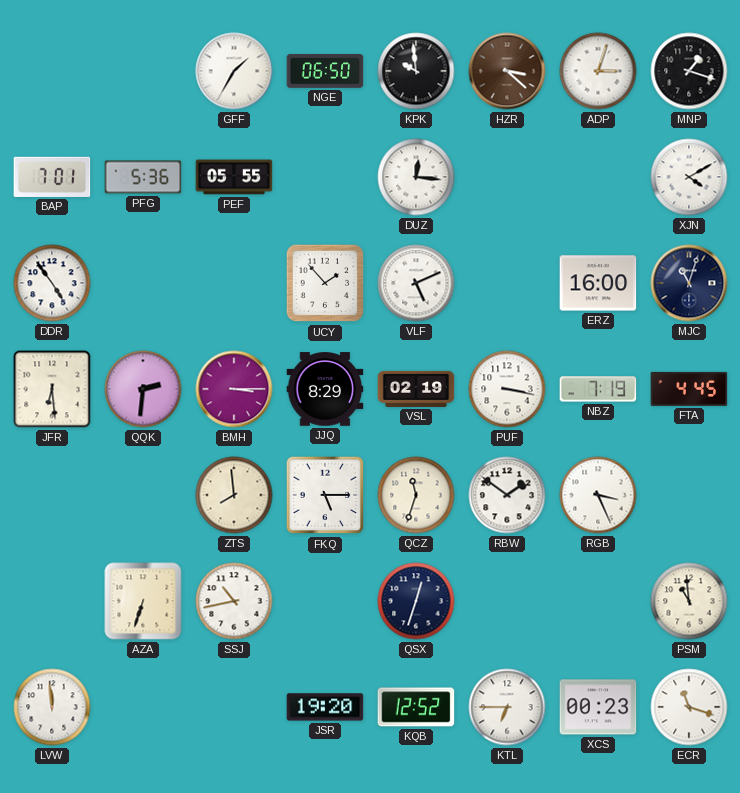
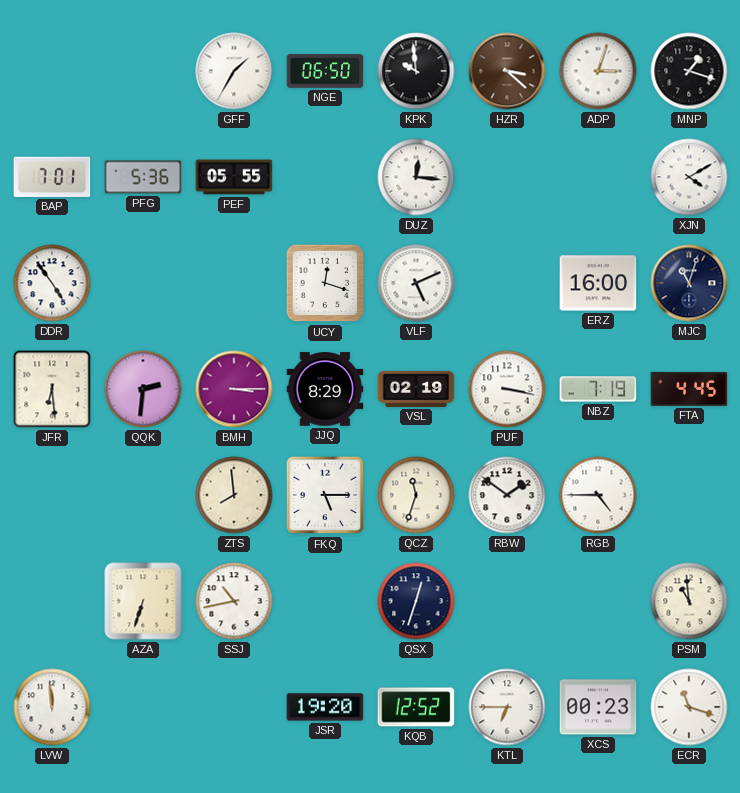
UCY: 1:53 -> 12:18 (325, 283)
RGB: 3:26 -> 4:45 (598, 495)
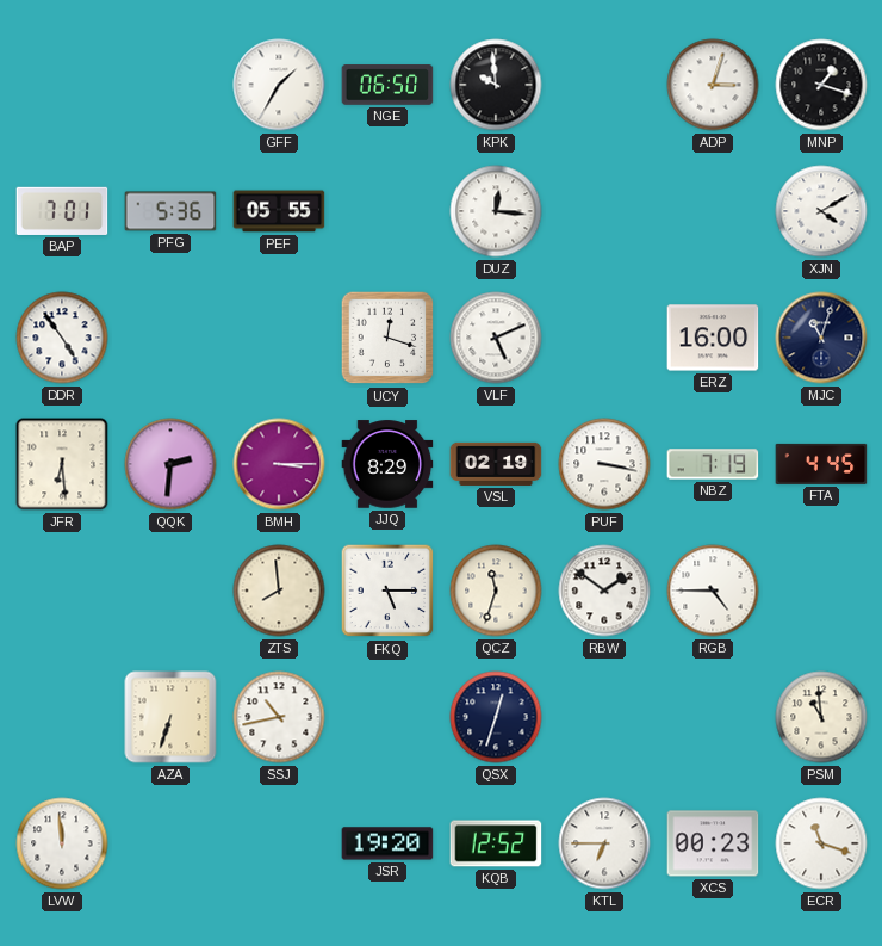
HZR: 3:22 -> none (507, 71)
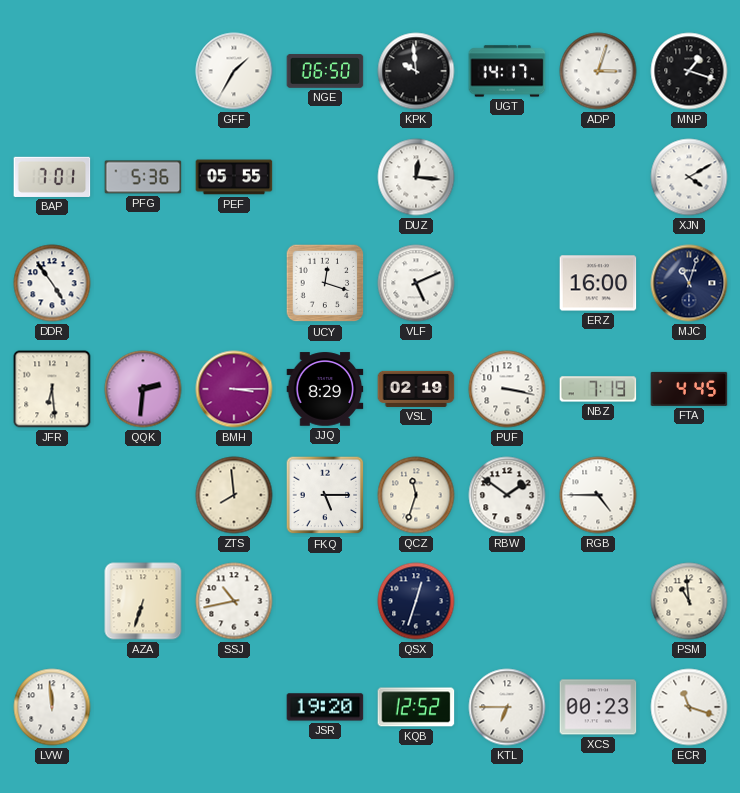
UGT: none -> 14:17 (507, 71)
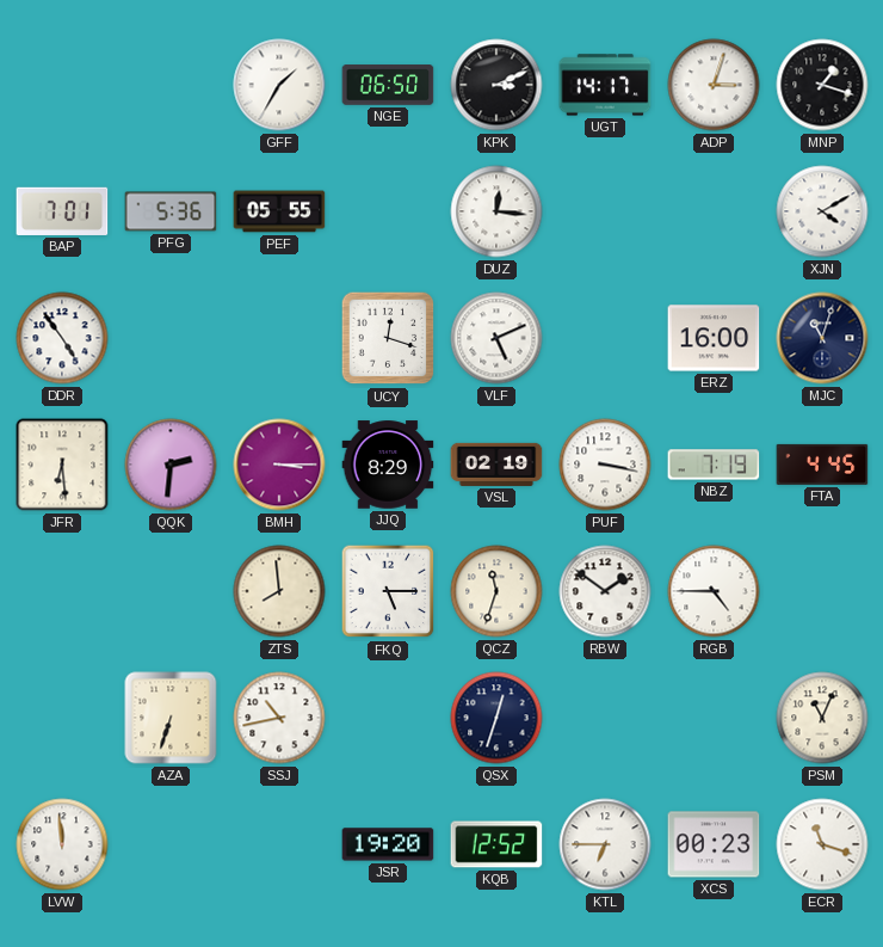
KPK: 9:59 -> 3:11 (496, 85)
PSM: 10:59 -> 11:04 (822, 718)
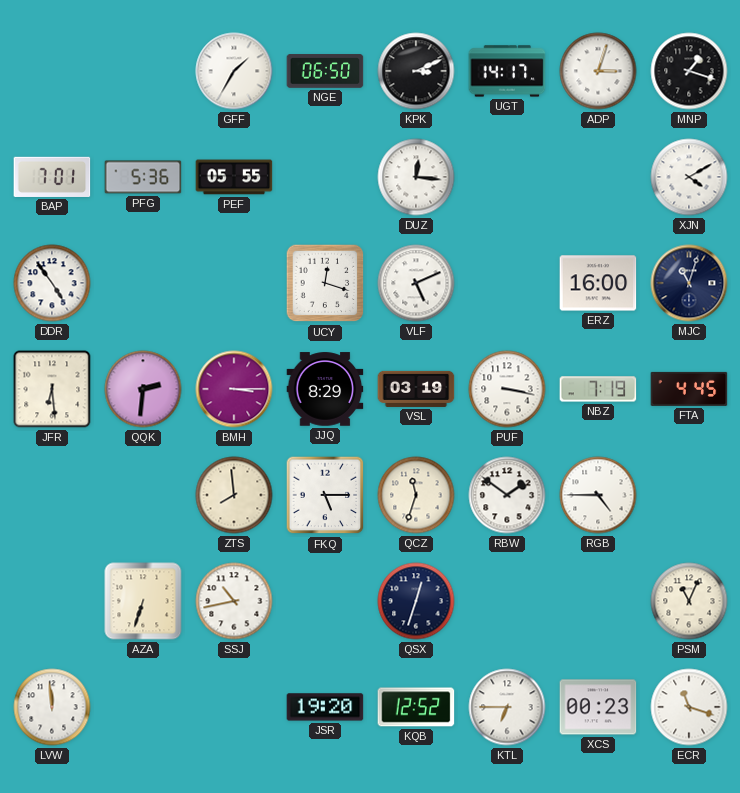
VSL: 02:19 -> 03:19 (416, 389)
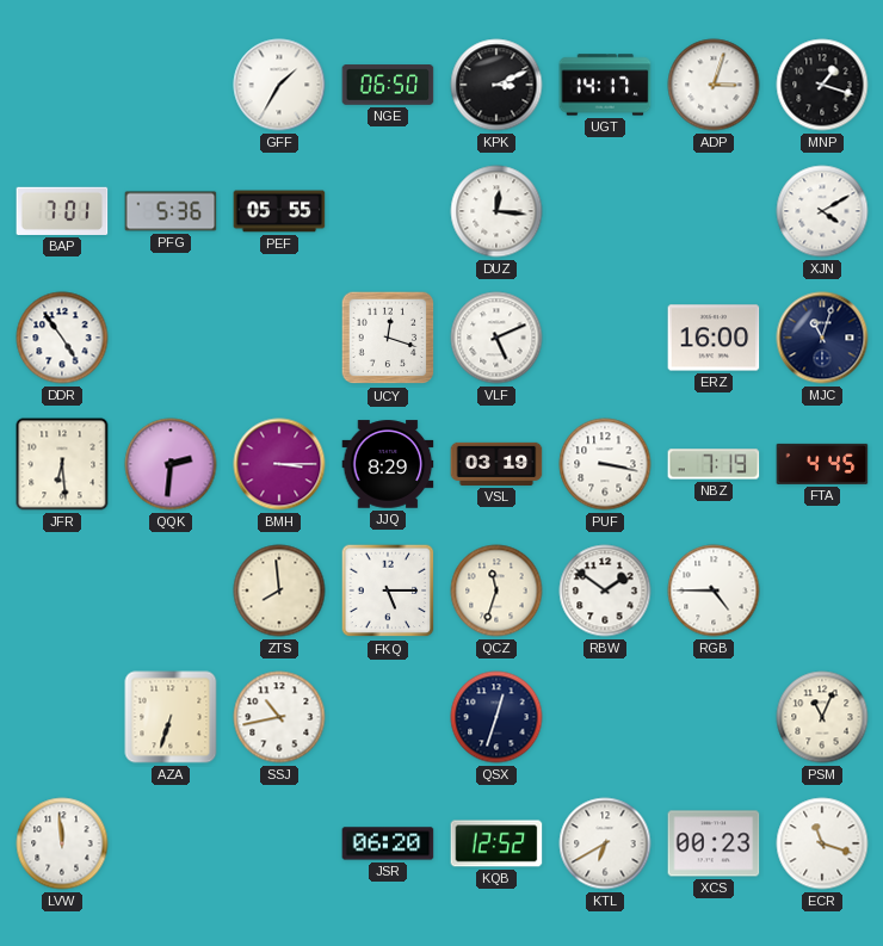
JSR: 19:20 -> 06:20 (388, 843)
KTL: 6:45 -> 6:40 (605, 843)
